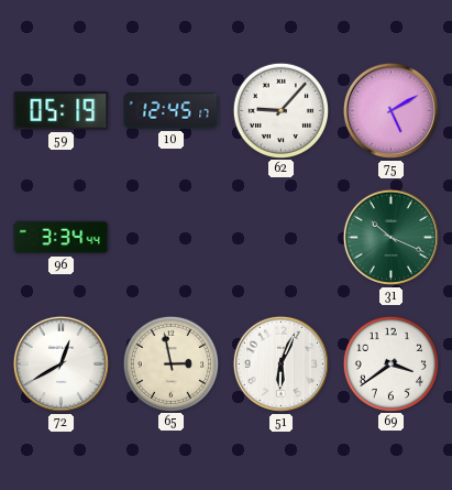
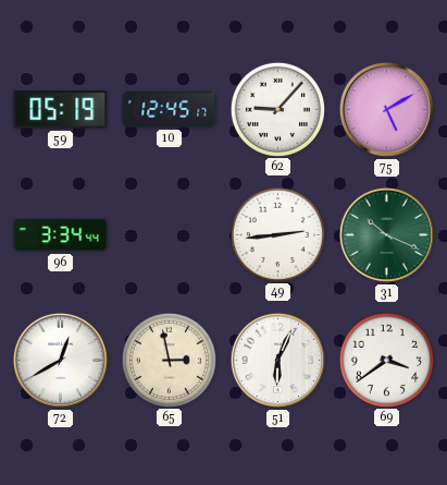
49: none -> 2:44 (277, 234)
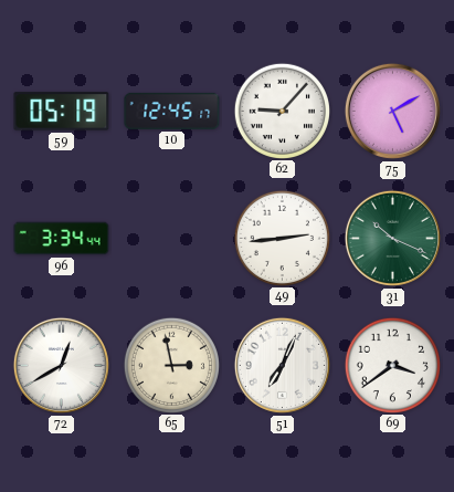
51: 6:04 -> 7:04 (282, 365)
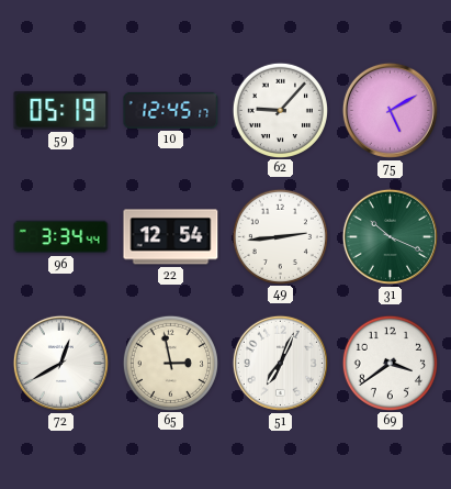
22: none -> 12:54 (171, 237)
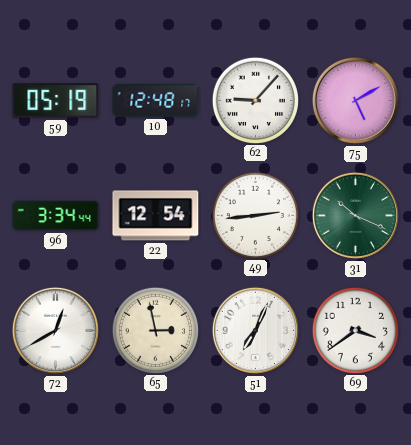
10: 12:45 -> 12:48 (156, 100)
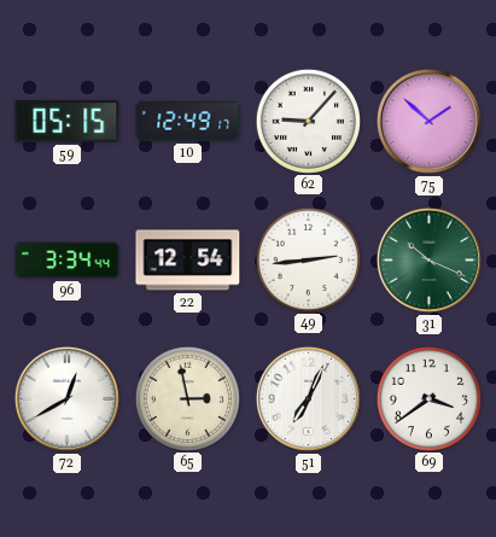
59: 05:19 -> 05:15 (68, 122)
10: 12:48 -> 12:49 (188, 121)
75: 5:10 -> 1:52 (428, 121)
